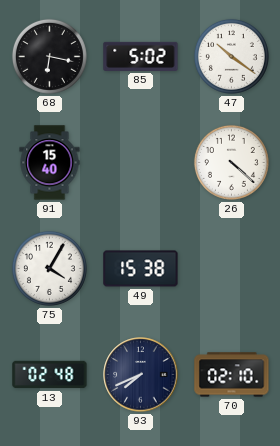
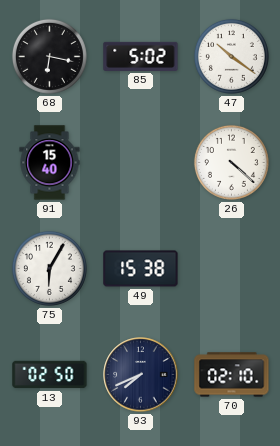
75: 4:05 -> 6:05 (49, 268)
13: 02:48 -> 02:50 (50, 375)
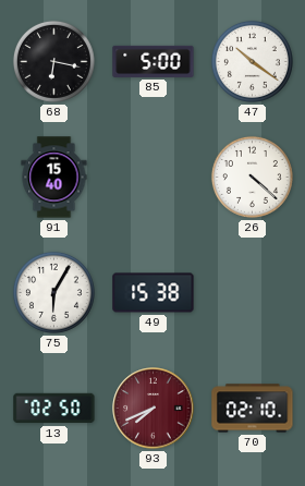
85: 5:02 -> 5:00 (154, 61)
93 dial: navy -> burgundy (154, 409)
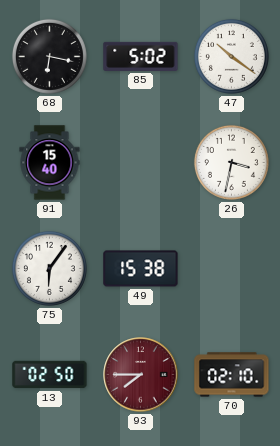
85: 5:00 -> 5:02 (141, 56)
26: 4:22 -> 3:32 (231, 162)
75: 6:05 -> 6:06 (49, 268)
93: 7:41 -> 7:45 (141, 375)
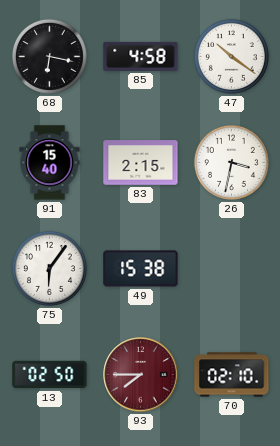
85: 5:02 -> 4:58 (141, 56)
83: none -> 2:15 (141, 163)
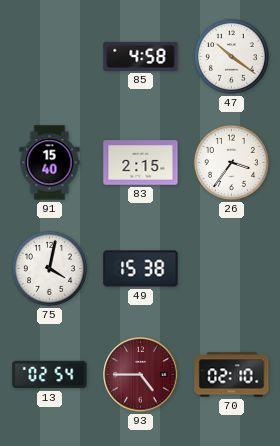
68: 6:17 -> none (49, 56)
26: 3:32 -> 3:36 (231, 162)
75: 6:06 -> 4:02 (49, 268)
13: 02:50 -> 02:54 (50, 375)
93: 7:45 -> 4:45 (141, 375)
